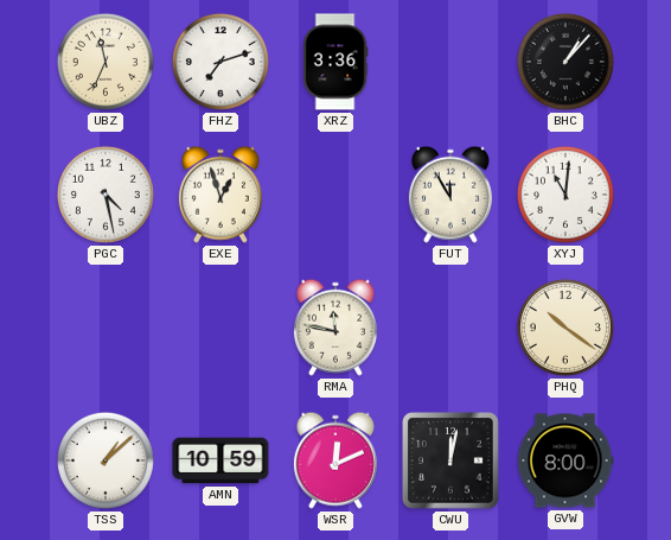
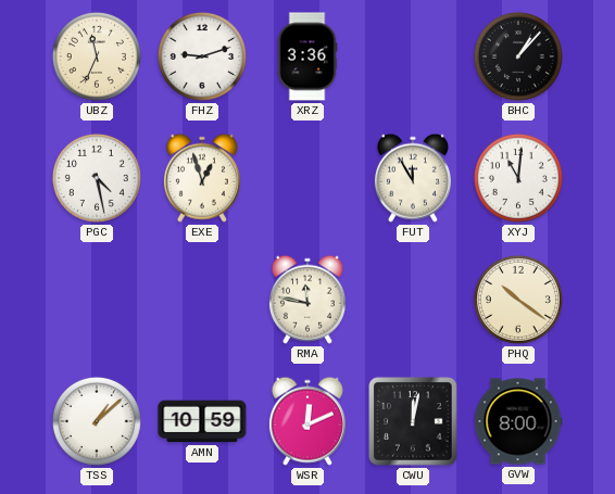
FHZ: 7:12 -> 9:12 (202, 56)
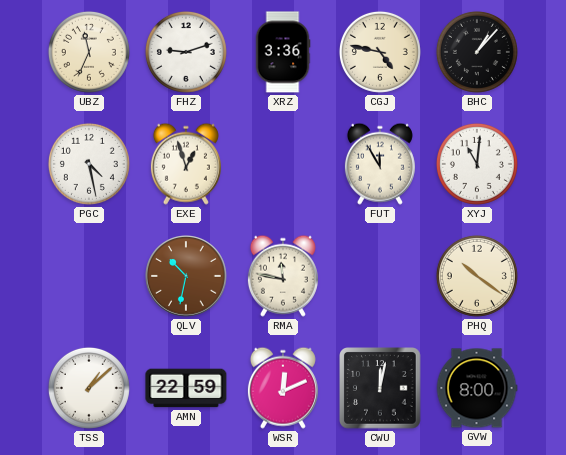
CGJ: none -> 4:47 (380, 52)
QLV: none -> 10:32 (187, 277)
AMN: 10:59 -> 22:59 (186, 388)
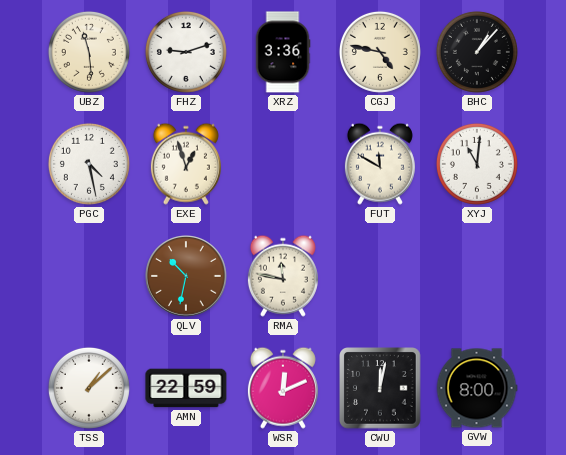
UBZ: 11:34 -> 11:29 (89, 52)
FUT: 11:55 -> 11:50 (380, 164)
PHQ: 10:21 -> none (477, 276)
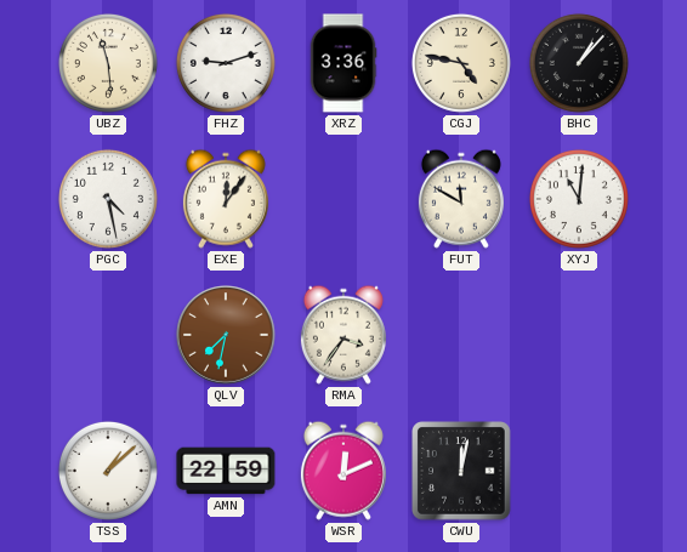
EXE: 12:57 -> 12:06 (226, 199)
QLV: 10:32 -> 7:32 (227, 336)
RMA: 11:47 -> 3:36 (343, 335)
GVW: 8:00 -> none (477, 388)
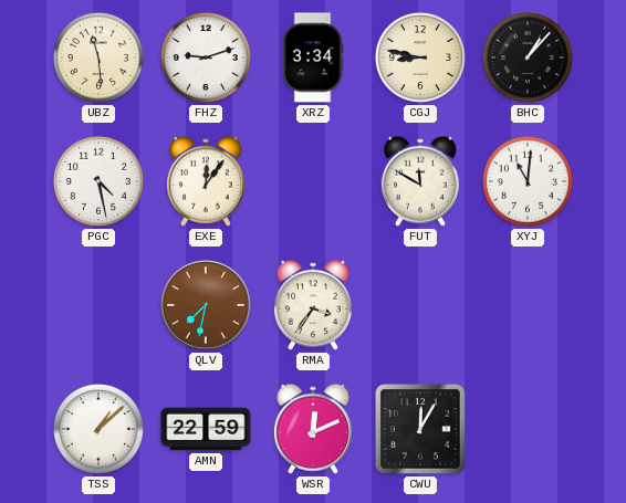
XRZ: 3:36 -> 3:34 (313, 57)
CGJ: 4:47 -> 8:47 (420, 57)
CWU: 12:02 -> 12:05 (420, 429)
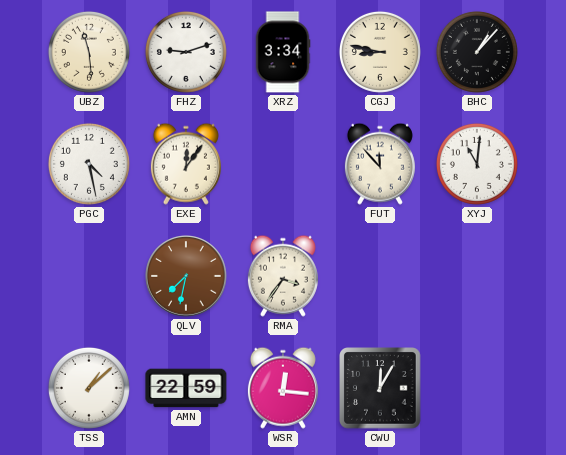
FUT: 11:50 -> 11:53 (380, 164)
WSR: 12:11 -> 12:16 (283, 388)
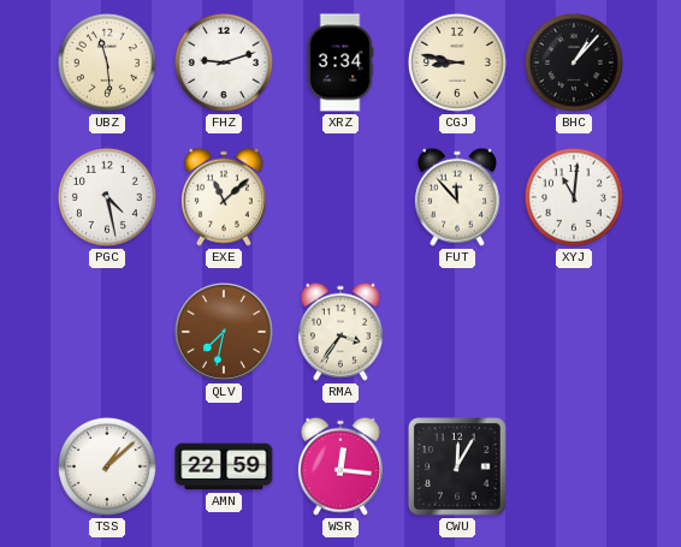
EXE: 12:06 -> 11:08 (224, 197)
